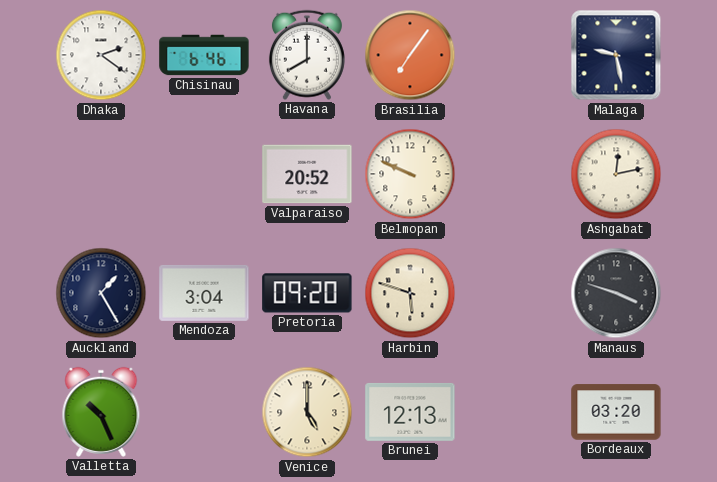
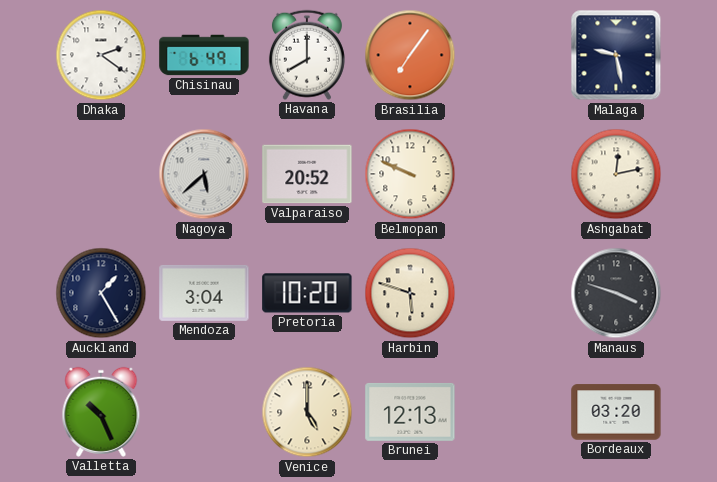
Chisinau: 6:46 -> 6:49 (204, 55)
Nagoya: none -> 5:38 (204, 174)
Pretoria: 09:20 -> 10:20 (307, 293)
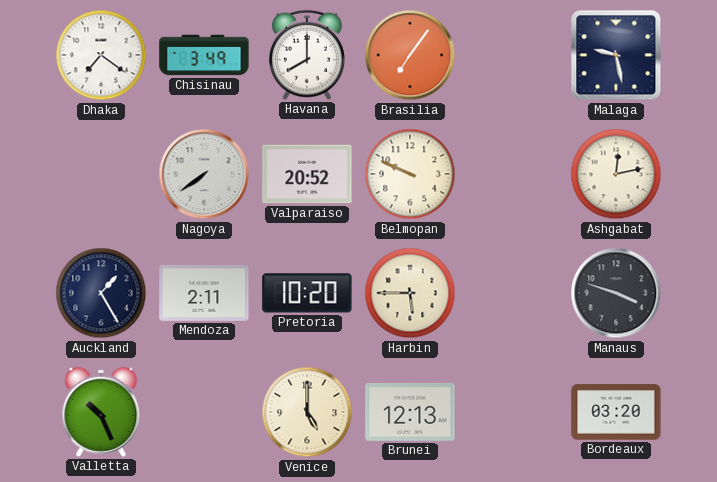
Dhaka: 2:21 -> 7:21 (101, 55)
Chisinau: 6:49 -> 3:49 (204, 55)
Nagoya: 5:38 -> 7:39 (204, 174)
Mendoza: 3:04 -> 2:11 (204, 293)
Harbin: 5:48 -> 5:45 (410, 293)
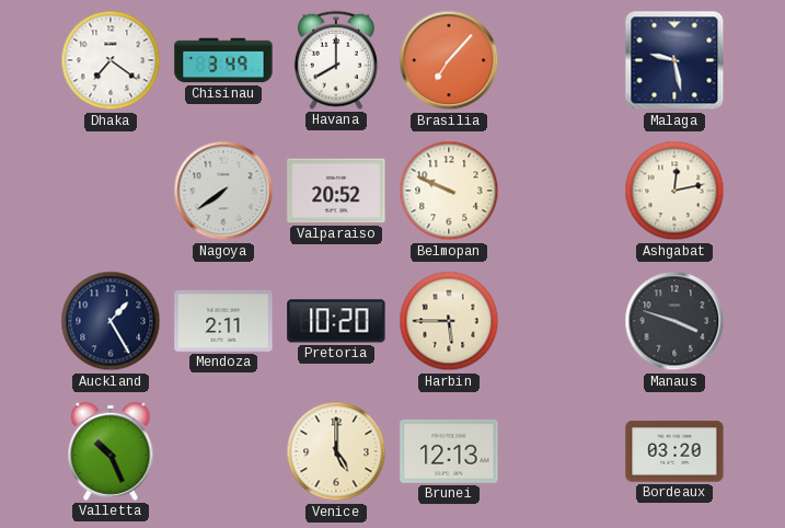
Brasilia: 7:06 -> 7:07 (449, 60)
